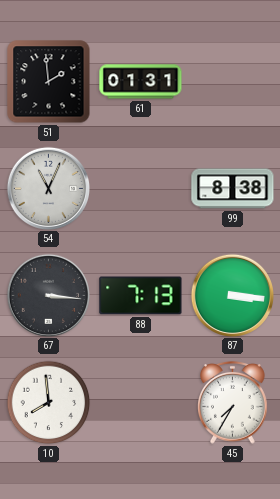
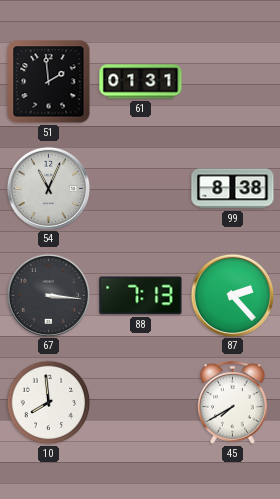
87: 3:16 -> 2:23 (232, 295)
45: 7:35 -> 7:40 (233, 402)
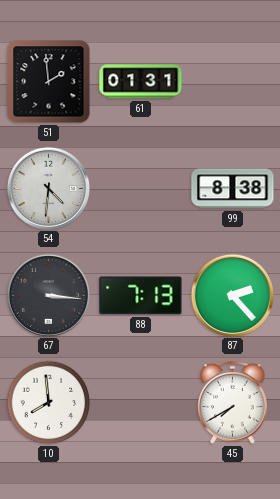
54: 11:04 -> 4:31 (48, 188)
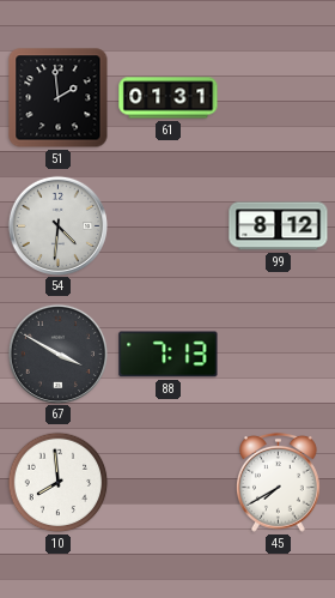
99: 8:38 -> 8:12 (279, 226)
67: 3:16 -> 3:50 (57, 354)
87: 2:23 -> none (232, 295)
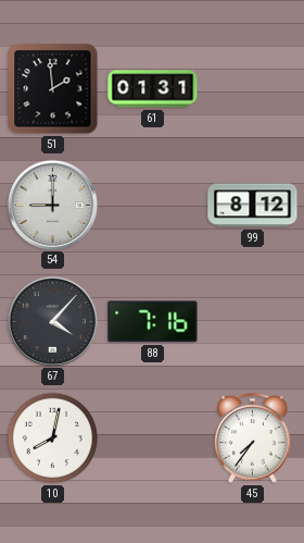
54: 4:31 -> 9:00 (52, 205)
67: 3:50 -> 4:07 (52, 321)
88: 7:13 -> 7:16 (153, 322)
10: 7:59 -> 8:02 (53, 439)
45: 7:40 -> 7:36 (253, 437)
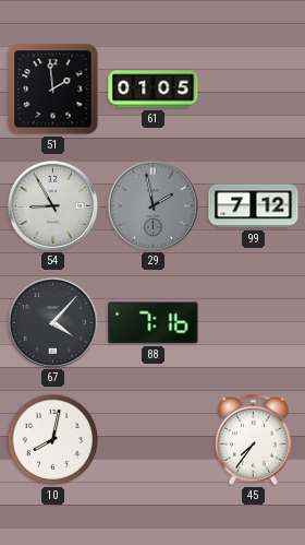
61: 01:31 -> 01:05 (154, 90)
54: 9:00 -> 8:55 (52, 205)
29: none -> 1:58 (152, 205)
99: 8:12 -> 7:12 (254, 206)
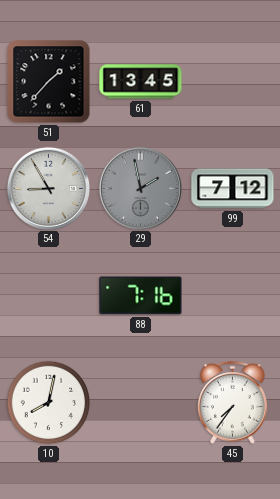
51: 1:59 -> 1:37 (49, 82)
61: 01:05 -> 13:45 (141, 82)
67: 4:07 -> none (52, 322)
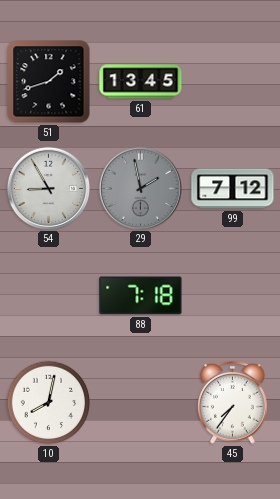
51: 1:37 -> 1:42 (49, 82)
88: 7:16 -> 7:18 (141, 296)
